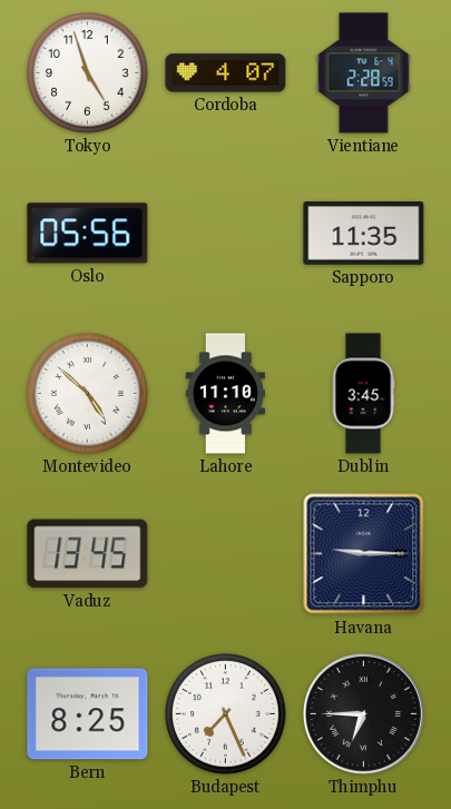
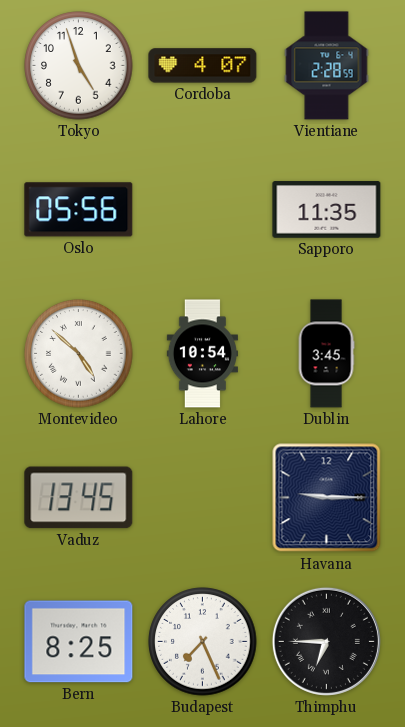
Lahore: 11:10 -> 10:54 (202, 354)
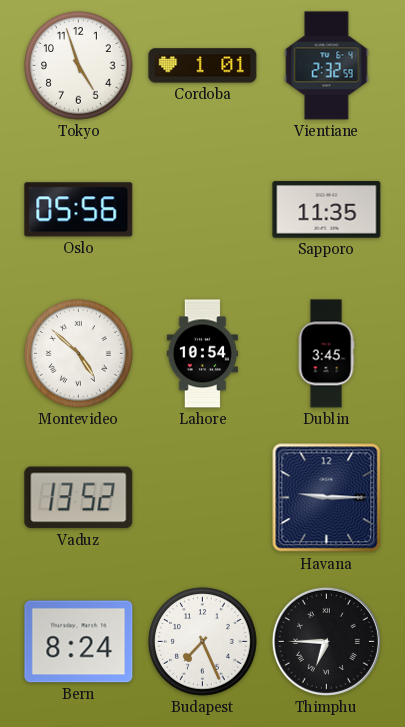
Cordoba: 4:07 -> 1:01 (203, 66)
Vientiane: 2:28 -> 2:32 (327, 66)
Vaduz: 13:45 -> 13:52 (79, 498)
Bern: 8:25 -> 8:24 (79, 642)
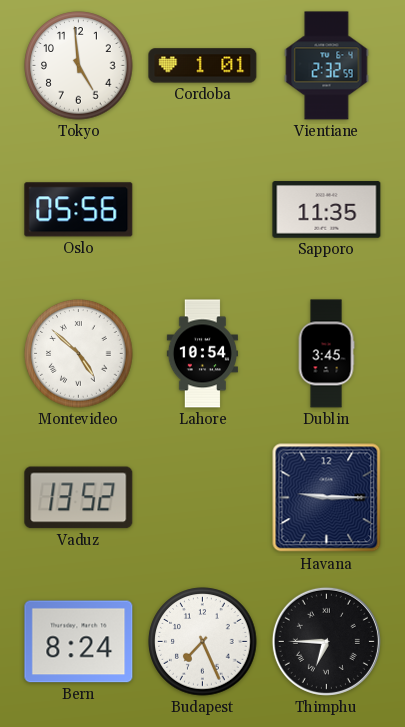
Tokyo: 4:57 -> 4:59 (79, 66)
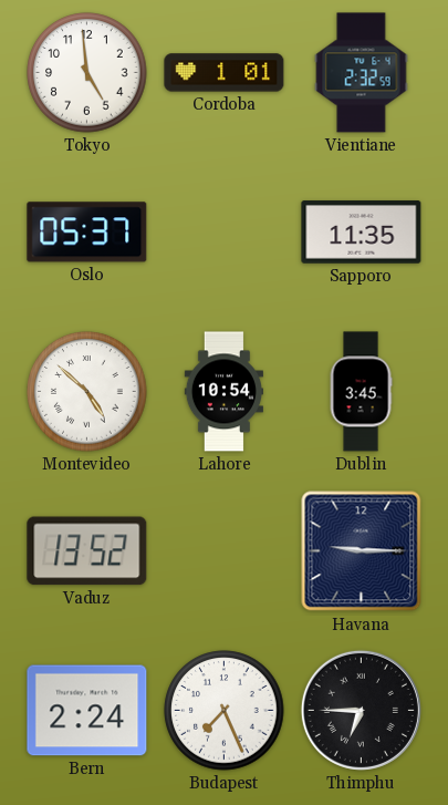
Oslo: 05:56 -> 05:37 (87, 233)
Bern: 8:24 -> 2:24 (87, 711)
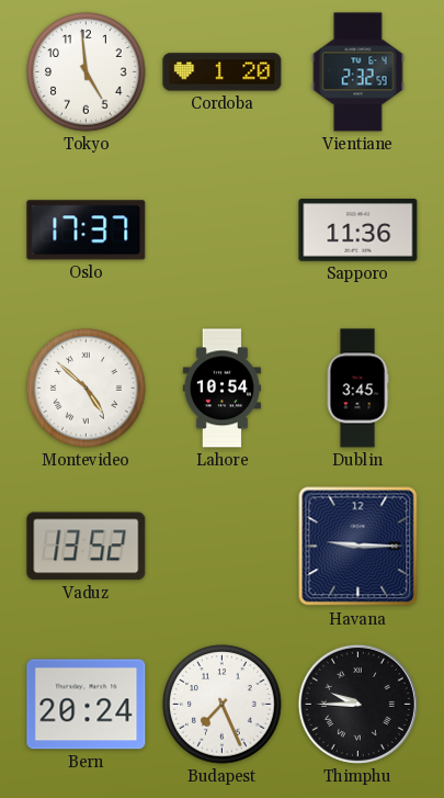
Cordoba: 1:01 -> 1:20 (223, 72)
Oslo: 05:37 -> 17:37 (87, 231)
Sapporo: 11:35 -> 11:36 (358, 231)
Bern: 2:24 -> 20:24 (87, 705)
Thimphu: 6:45 -> 9:45 (357, 704)
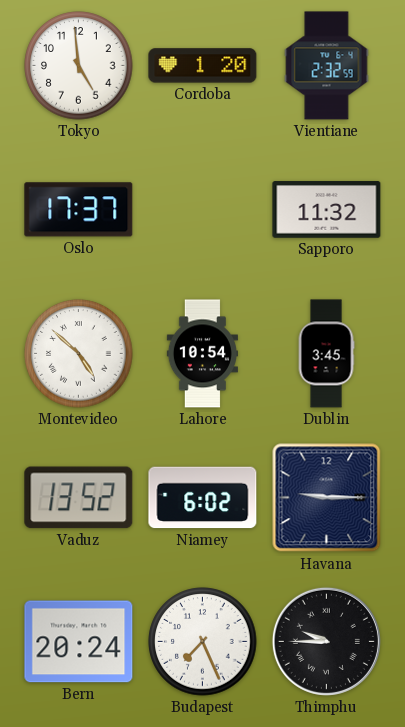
Sapporo: 11:36 -> 11:32 (327, 210)
Niamey: none -> 6:02 (203, 498)
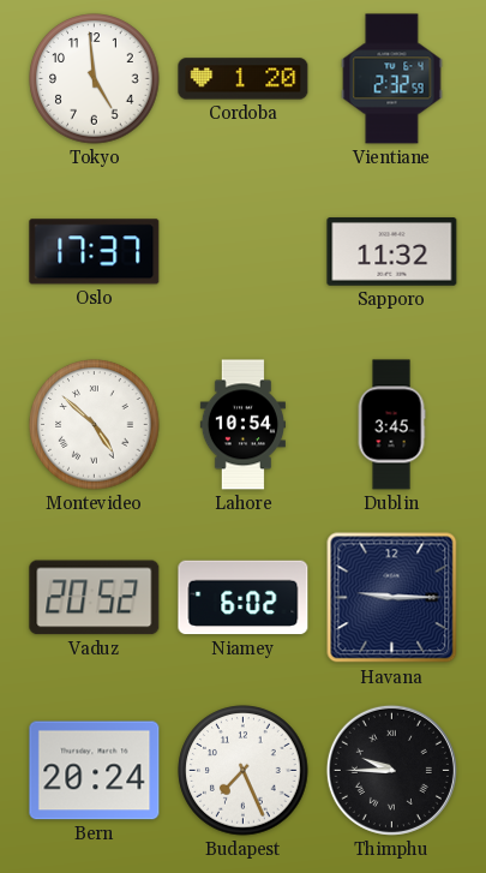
Vaduz: 13:52 -> 20:52 (95, 598)
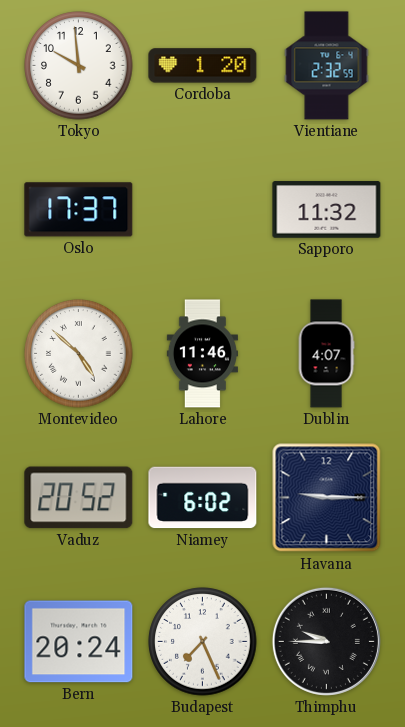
Tokyo: 4:59 -> 9:59 (79, 66)
Lahore: 10:54 -> 11:46 (202, 354)
Dublin: 3:45 -> 4:07 (326, 354)
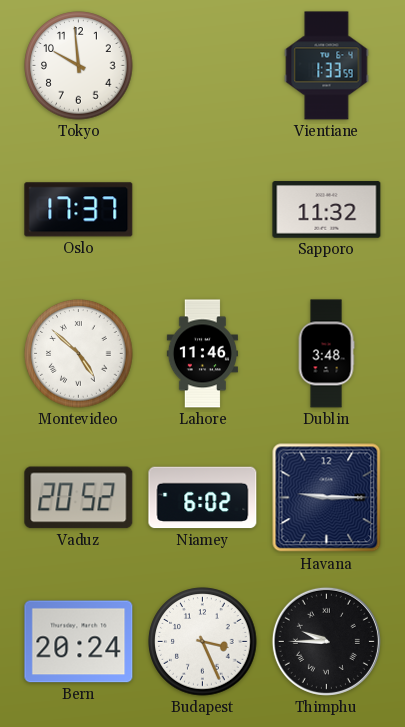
Cordoba: 1:20 -> none (203, 66)
Vientiane: 2:32 -> 1:33 (327, 66)
Dublin: 4:07 -> 3:48 (326, 354)
Budapest: 7:26 -> 3:26 (203, 642)
